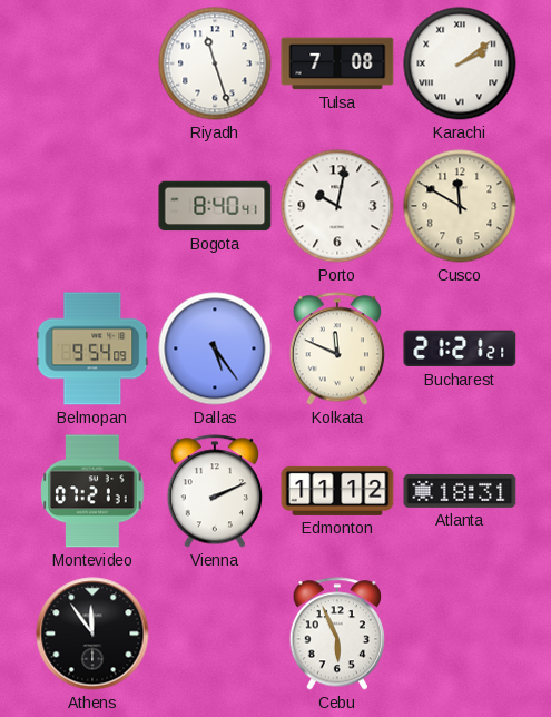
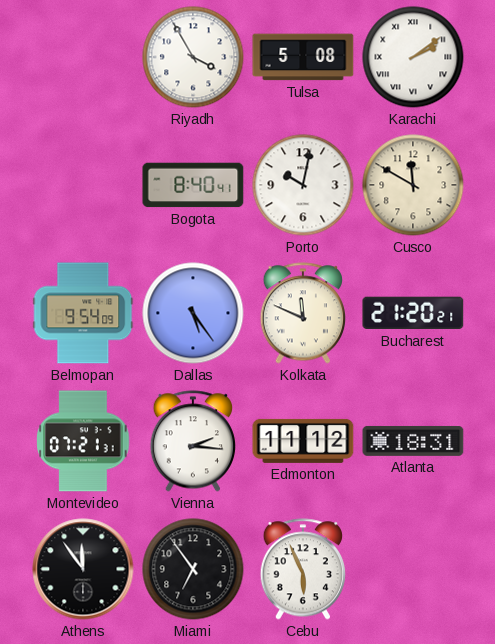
Riyadh: 11:27 -> 3:55 (193, 57)
Tulsa: 7:08 -> 5:08 (303, 57)
Bucharest: 21:21 -> 21:20 (413, 313)
Vienna: 2:11 -> 2:16 (192, 441)
Miami: none -> 6:54 (193, 569)
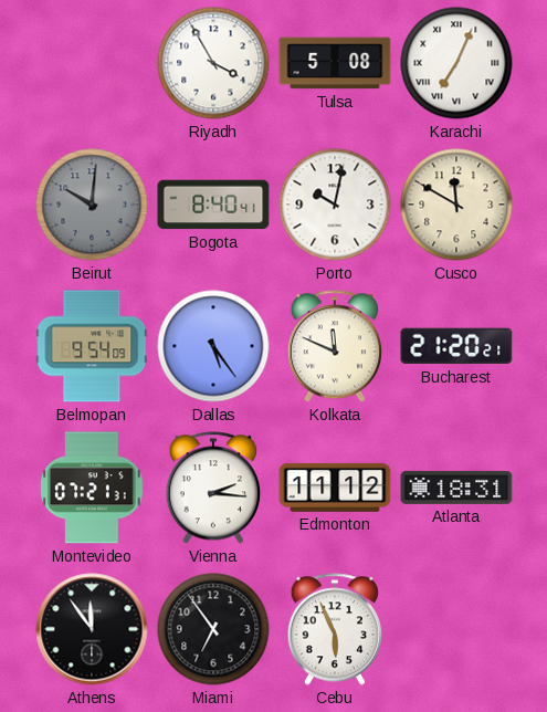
Karachi: 2:09 -> 7:04 (456, 63)
Beirut: none -> 10:01 (92, 205)
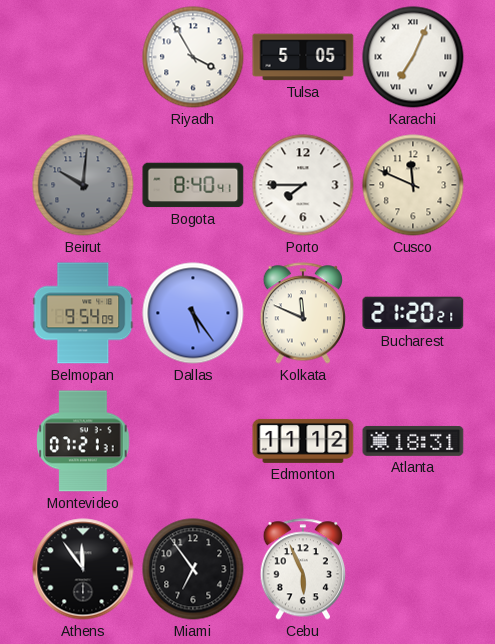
Tulsa: 5:08 -> 5:05 (303, 57)
Porto: 10:02 -> 7:45 (303, 185)
Cusco: 11:50 -> 11:49 (413, 185)
Vienna: 2:16 -> none (212, 488)
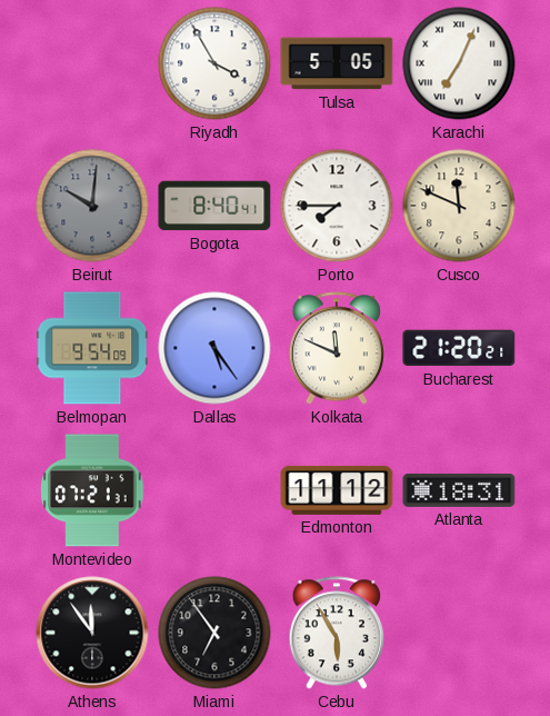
Cebu: 5:56 -> 5:55 (336, 633)
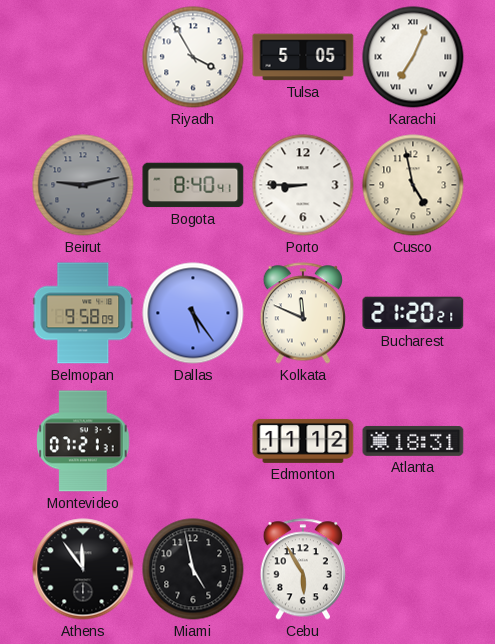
Beirut: 10:01 -> 9:13 (83, 185)
Porto: 7:45 -> 8:45 (303, 185)
Cusco: 11:49 -> 4:58 (413, 185)
Belmopan: 9:54 -> 9:58 (83, 313)
Miami: 6:54 -> 4:58 (193, 569)
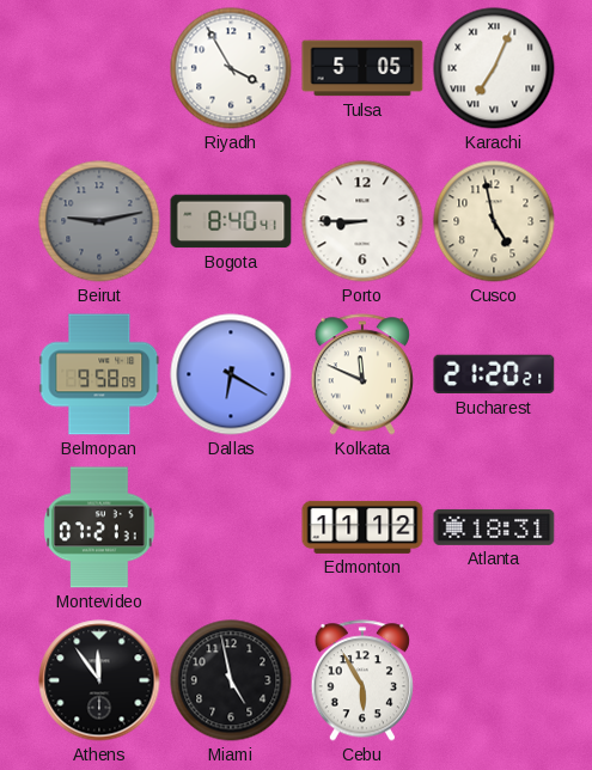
Dallas: 5:24 -> 6:20 (231, 374)
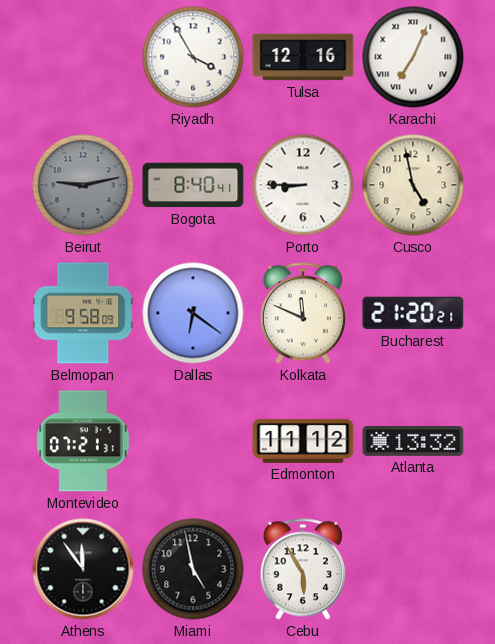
Tulsa: 5:05 -> 12:16 (303, 57)
Dallas: 6:20 -> 6:21 (193, 313)
Atlanta: 18:31 -> 13:32 (413, 441)
